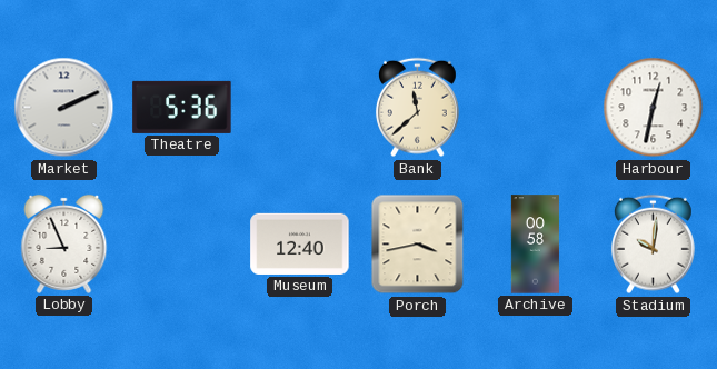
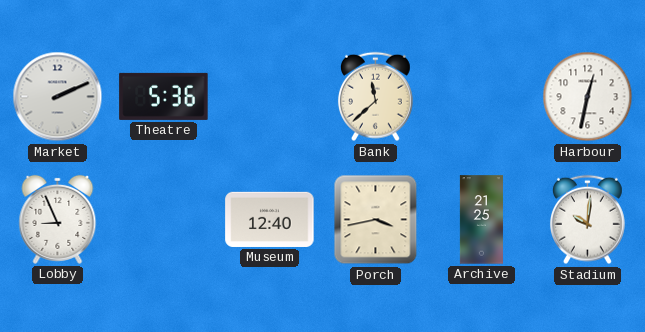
Archive: 00:58 -> 21:25 (481, 220)
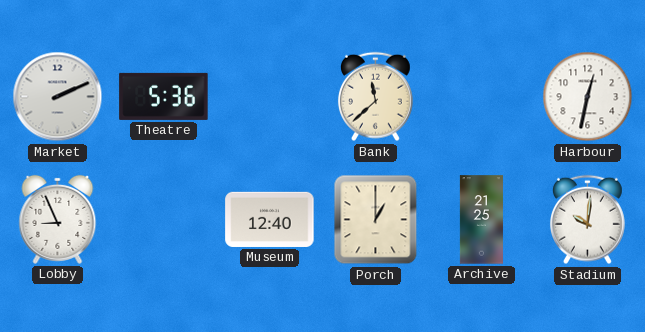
Porch: 3:43 -> 1:00 (376, 220)
